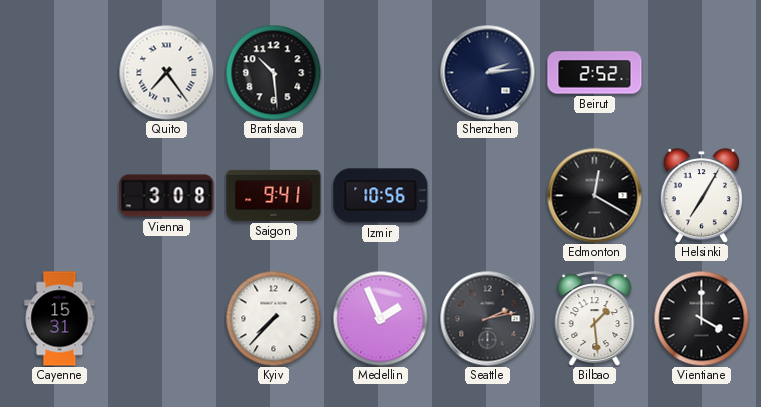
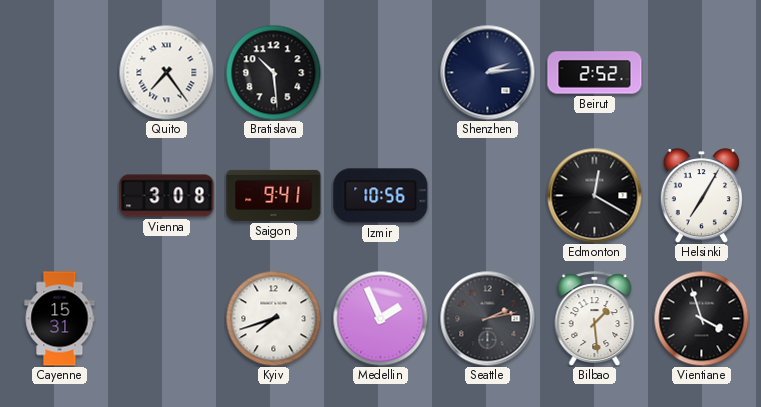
Kyiv: 7:37 -> 7:42 (273, 318)
Vientiane: 4:00 -> 3:57 (701, 318)
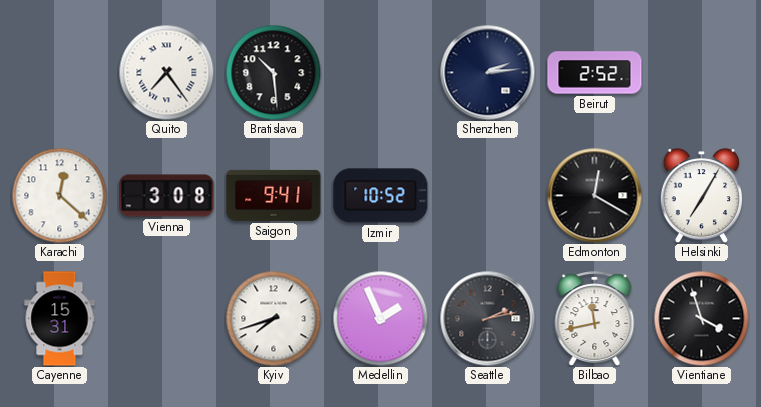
Karachi: none -> 12:22 (59, 195)
Izmir: 10:56 -> 10:52 (381, 196)
Bilbao: 1:29 -> 11:43 (595, 319)
